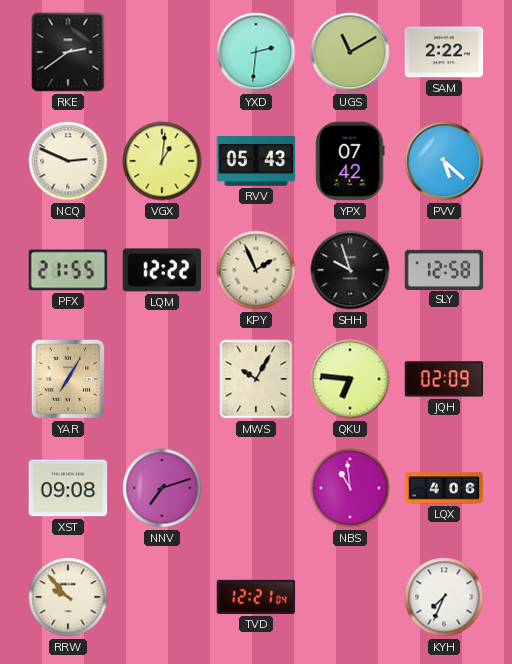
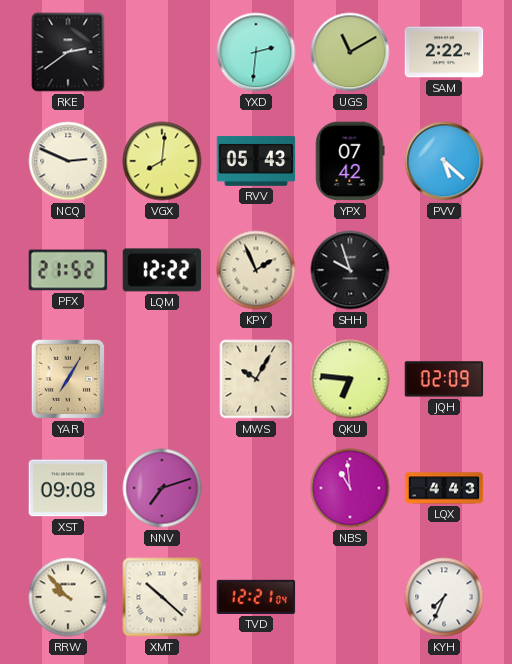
VGX: 1:01 -> 8:01 (162, 161)
PFX: 21:55 -> 21:52 (68, 270)
SLY: 12:58 -> none (444, 269)
LQX: 4:06 -> 4:43 (444, 488)
XMT: none -> 10:22 (162, 597)
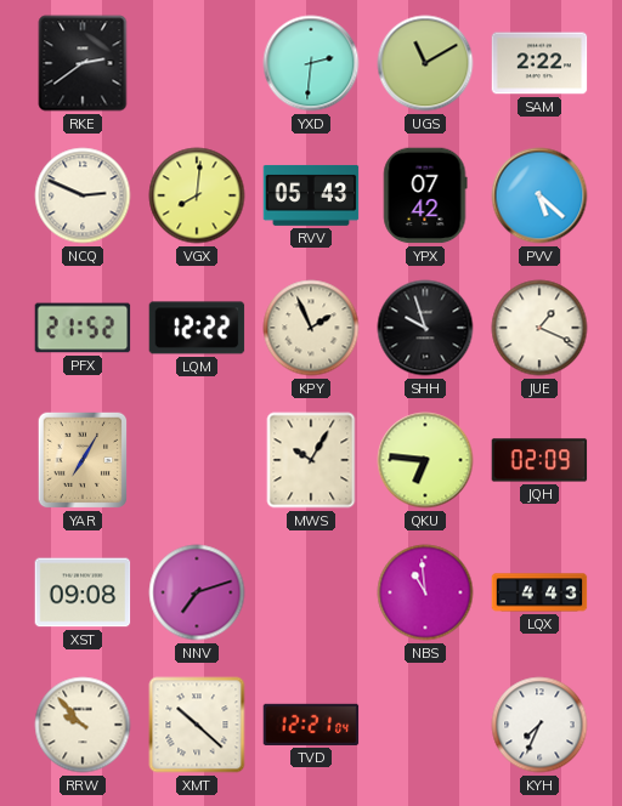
JUE: none -> 1:19 (539, 328)
